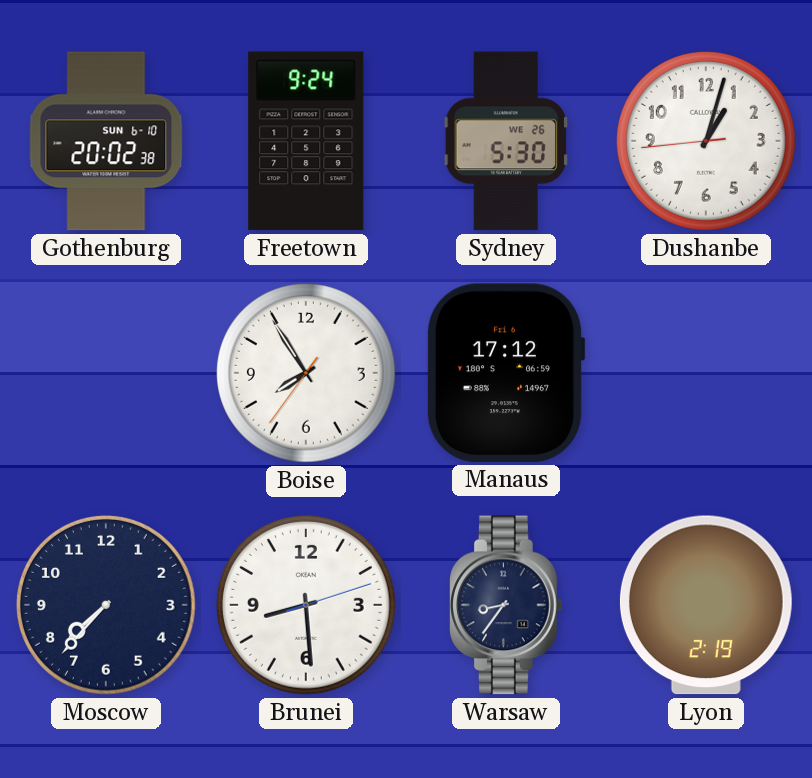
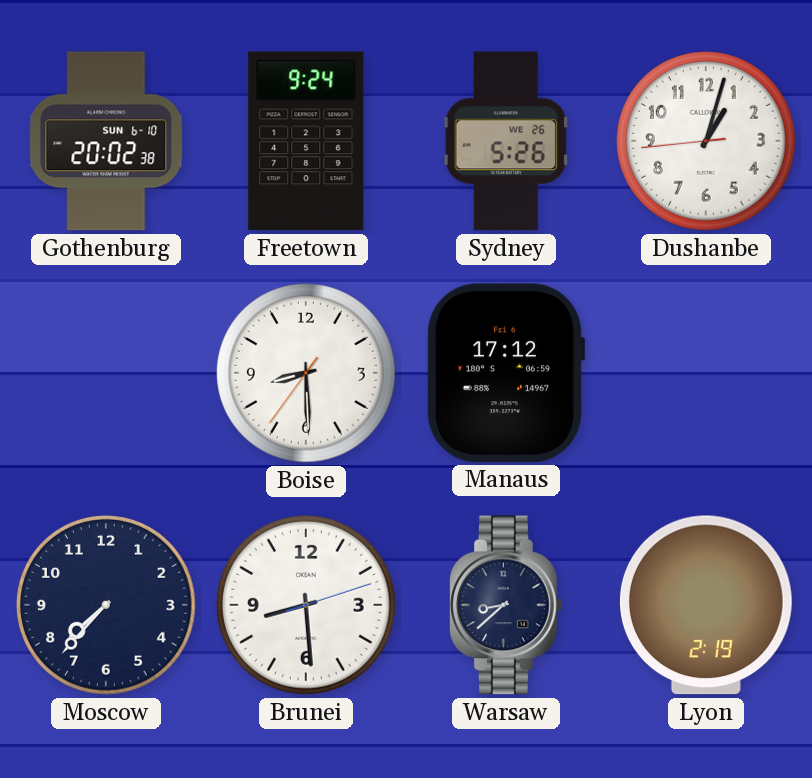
Sydney: 5:30 -> 5:26 (506, 141)
Boise: 7:54 -> 8:29 (306, 373)
Warsaw: 8:36 -> 8:38 (506, 605)
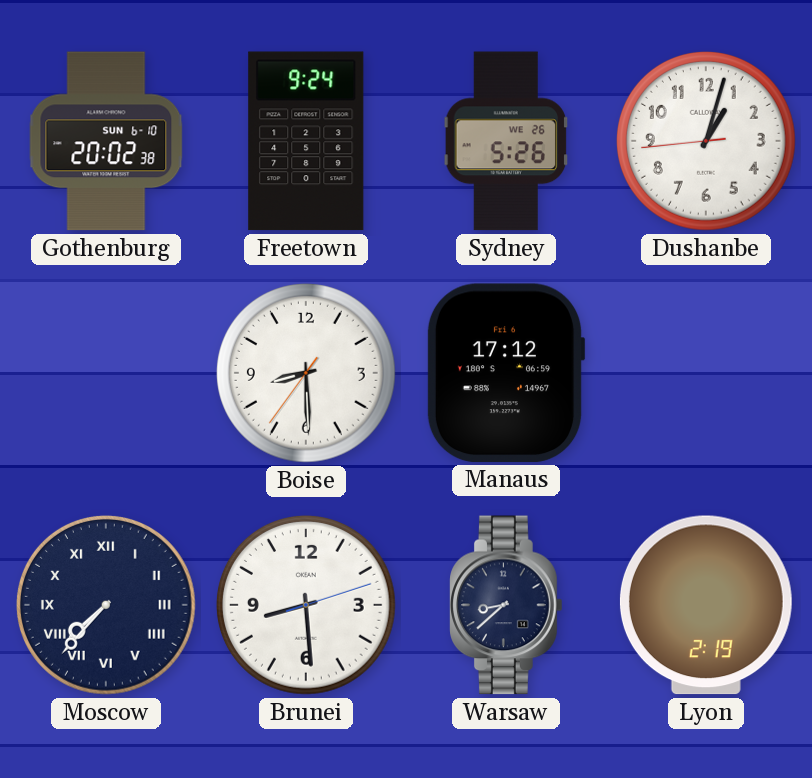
Moscow numerals: Arabic -> Roman (106, 605)
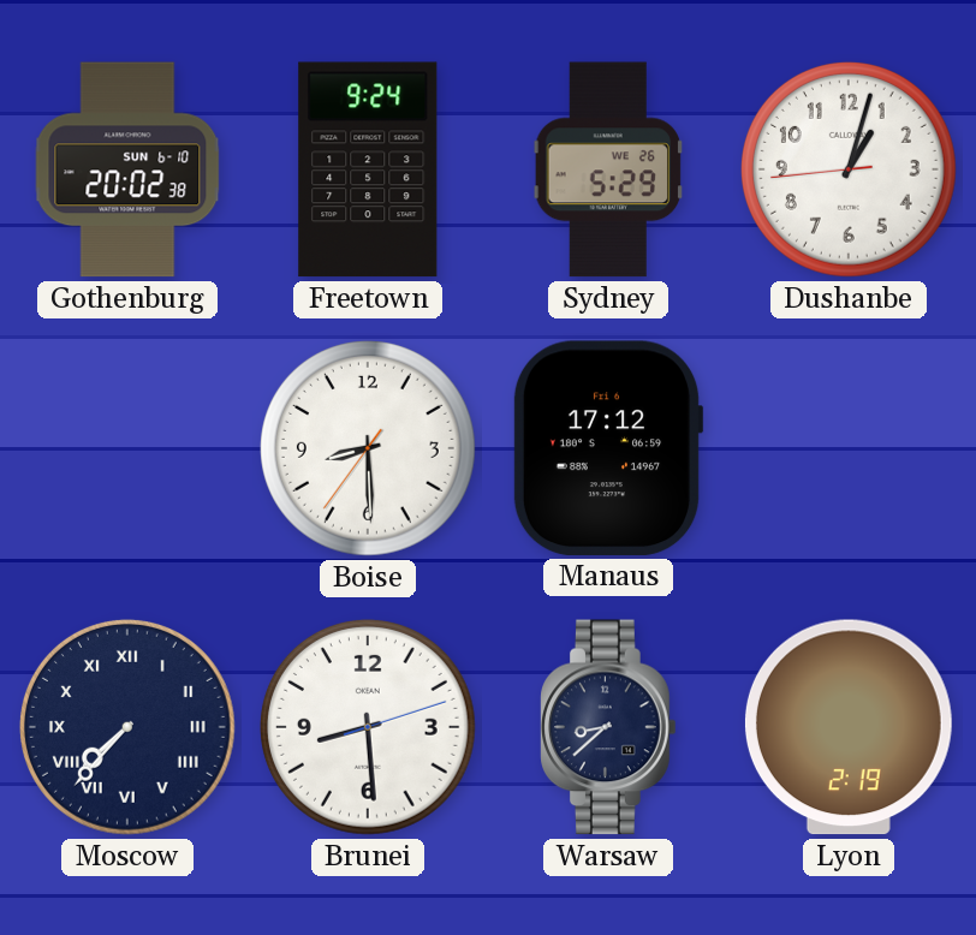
Sydney: 5:26 -> 5:29 (608, 169)
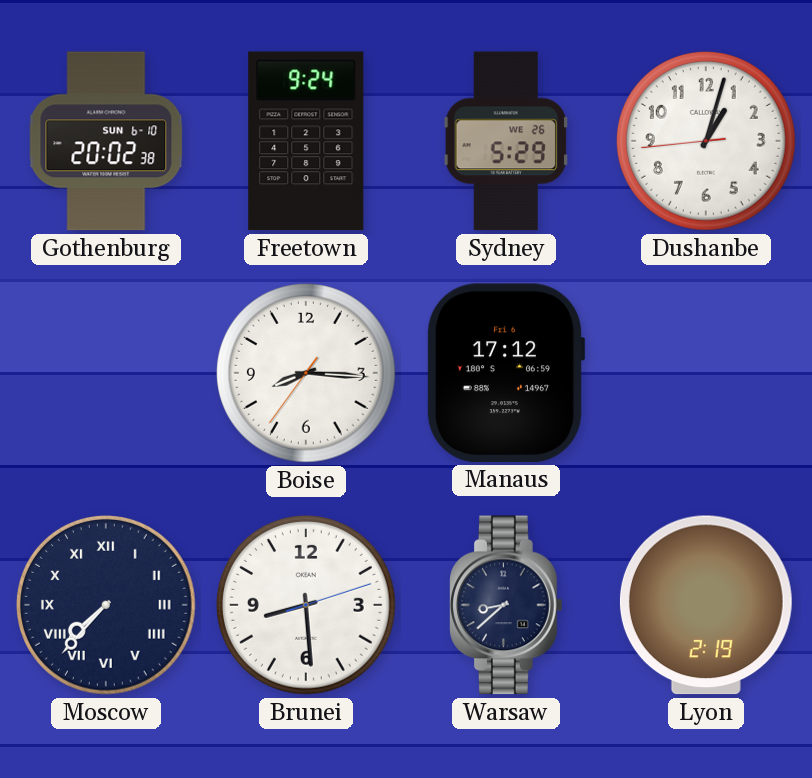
Boise: 8:29 -> 8:15 (306, 373)
